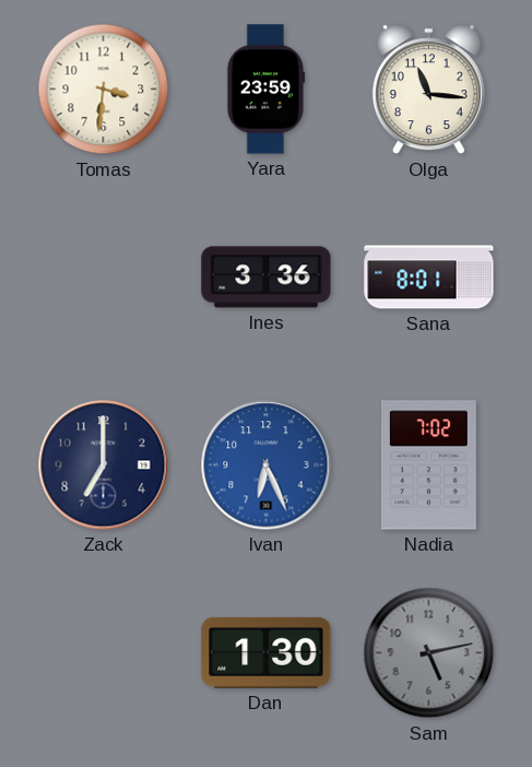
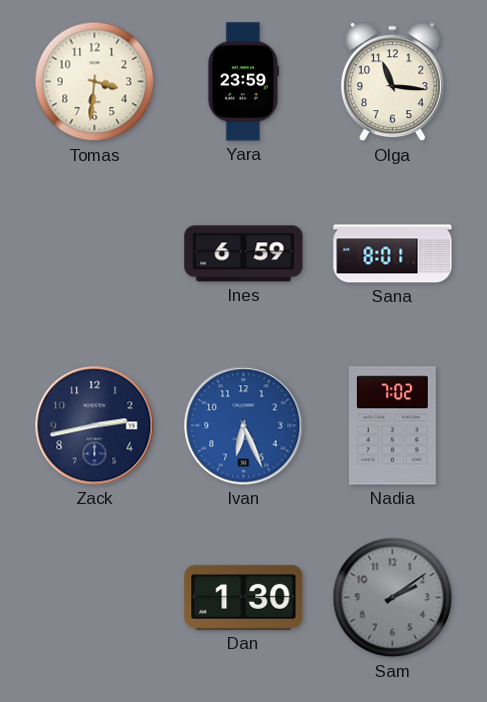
Ines: 3:36 -> 6:59 (244, 254)
Zack: 7:00 -> 2:43 (95, 426)
Sam: 5:13 -> 2:09 (393, 598)
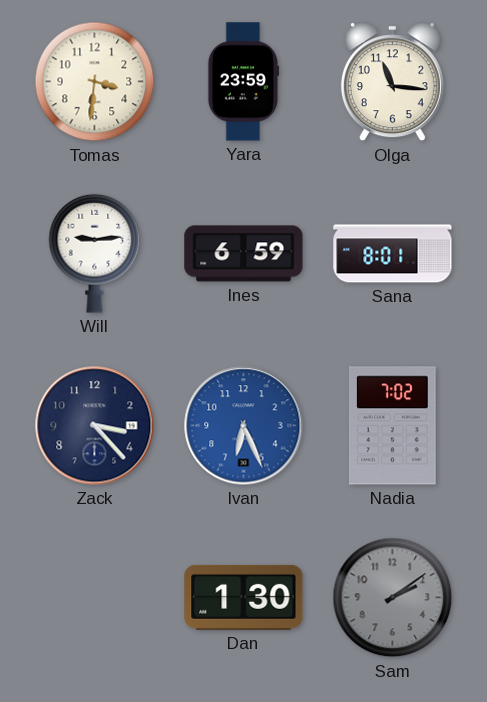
Will: none -> 9:14 (95, 253)
Zack: 2:43 -> 3:23 (95, 426)
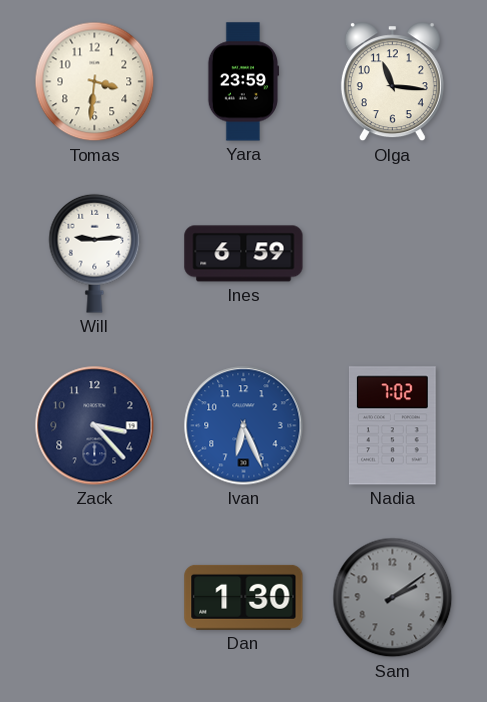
Sana: 8:01 -> none (393, 254)
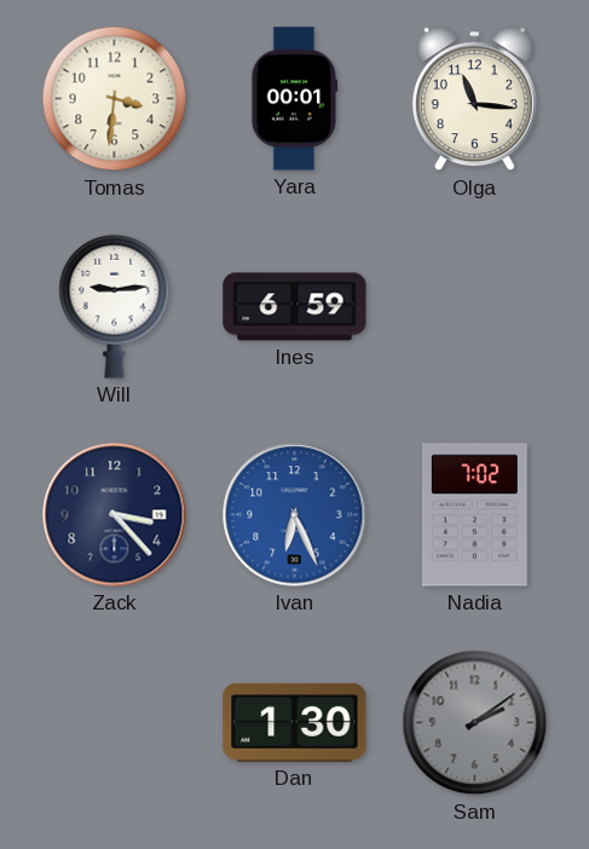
Yara: 23:59 -> 00:01 (294, 99)
